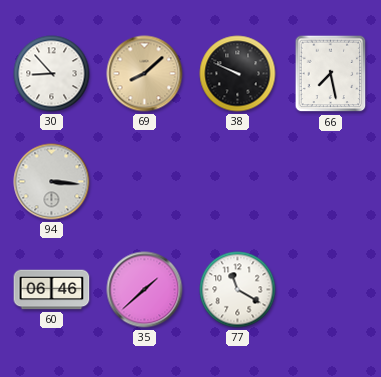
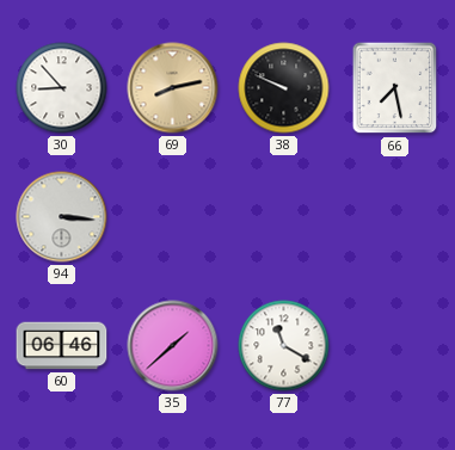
69: 8:08 -> 8:13 (173, 88)
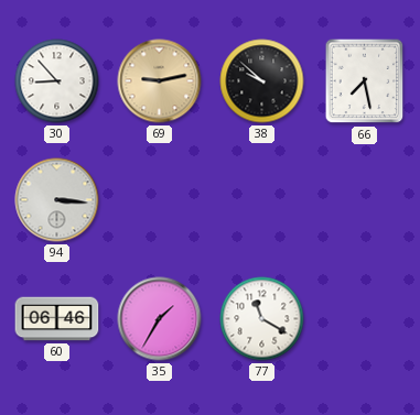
69: 8:13 -> 9:13 (160, 81)
38: 9:49 -> 9:52 (262, 81)
35: 1:38 -> 1:35 (160, 319)
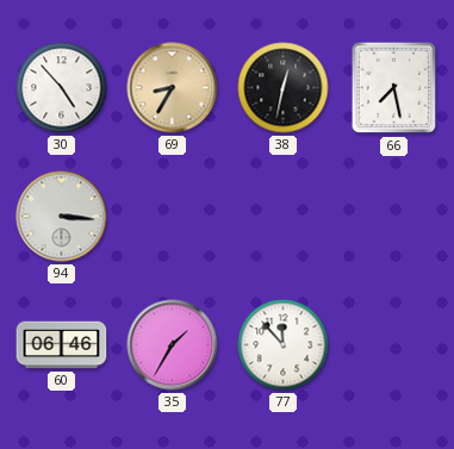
30: 8:53 -> 4:53 (62, 88)
69: 9:13 -> 8:35 (173, 88)
38: 9:52 -> 12:32 (284, 88)
77: 11:20 -> 11:53 (284, 345)
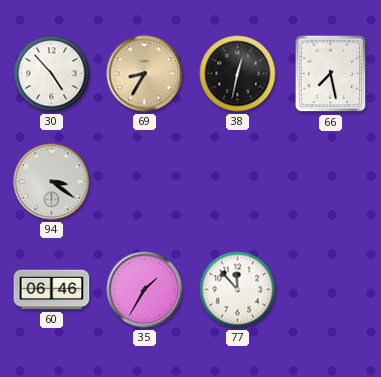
94: 3:16 -> 3:21 (52, 182)
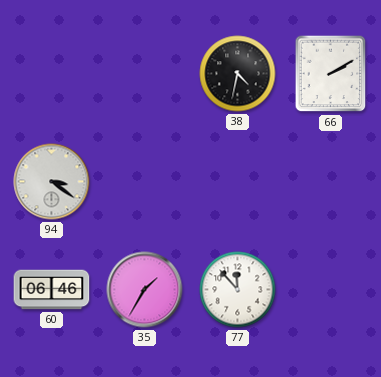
30: 4:53 -> none (52, 74)
69: 8:35 -> none (145, 74)
38: 12:32 -> 4:32 (238, 74)
66: 7:28 -> 2:10 (331, 74)
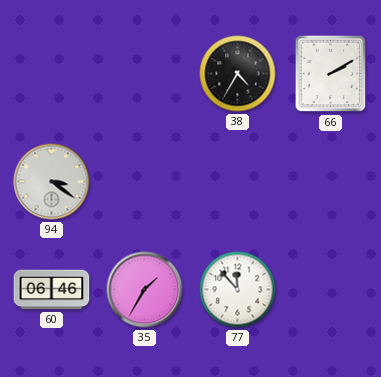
38: 4:32 -> 4:35 (238, 74)
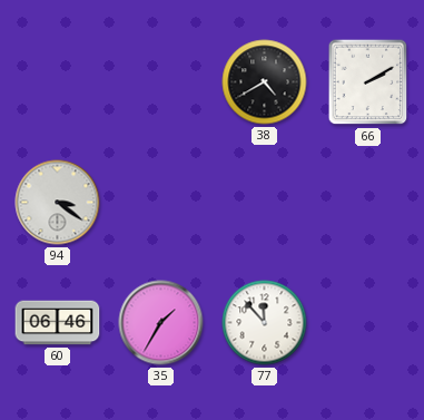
38: 4:35 -> 4:40 (265, 82)
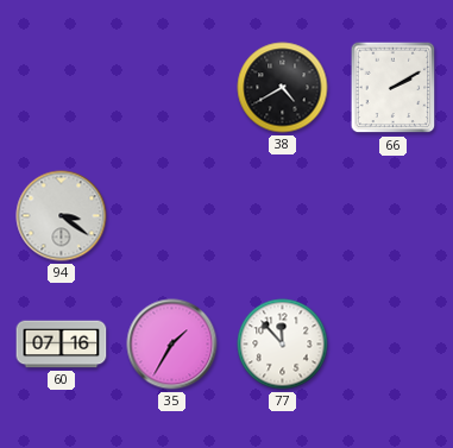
60: 06:46 -> 07:16 (62, 345)
